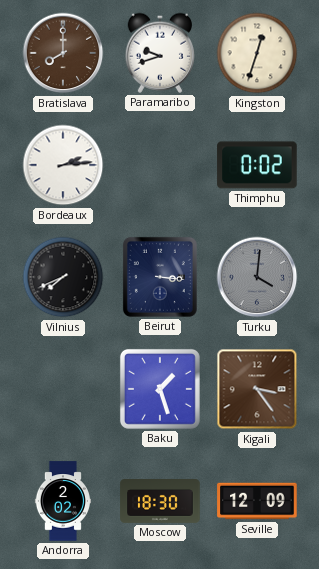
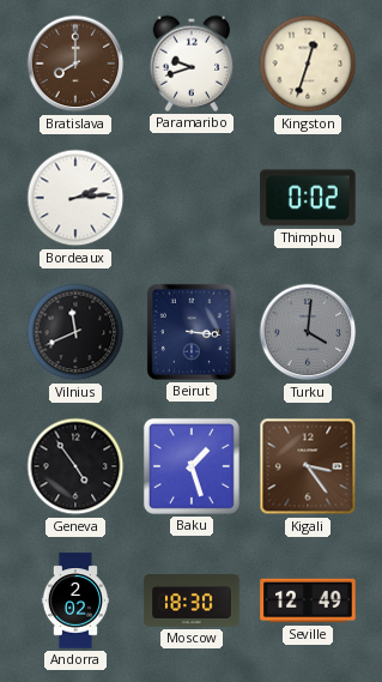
Vilnius: 7:41 -> 11:41 (75, 332)
Geneva: none -> 4:54 (75, 466)
Seville: 12:09 -> 12:49 (308, 600)
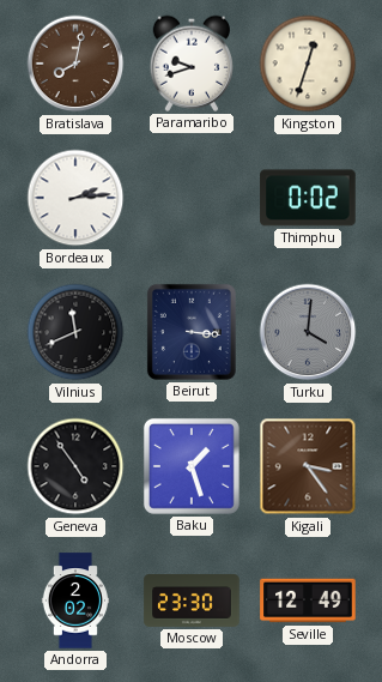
Bratislava: 8:00 -> 8:02 (75, 64)
Moscow: 18:30 -> 23:30 (192, 602)
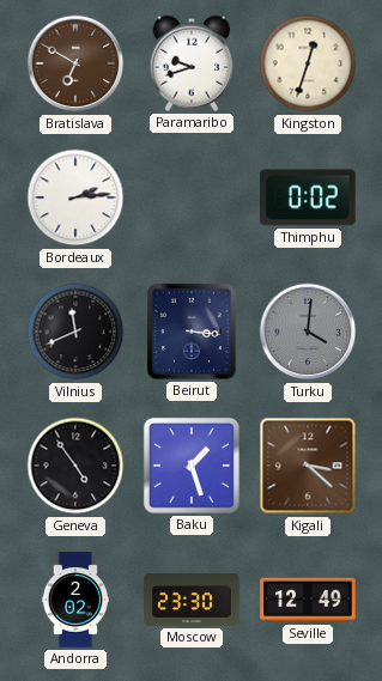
Bratislava: 8:02 -> 6:50 (75, 63)
Kigali: 3:24 -> 3:22 (308, 466)
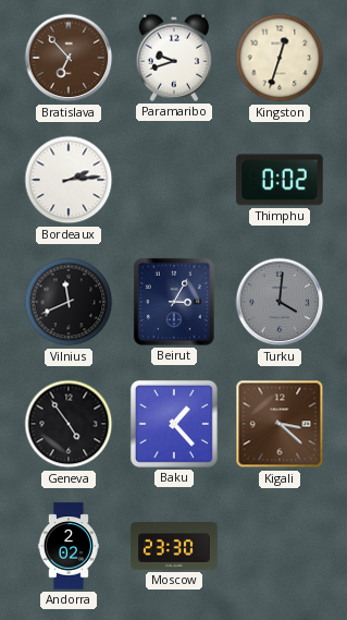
Bratislava: 6:50 -> 6:53 (69, 58)
Beirut: 3:16 -> 3:05 (174, 302)
Baku: 1:27 -> 1:23 (174, 424)
Seville: 12:49 -> none (308, 600)
